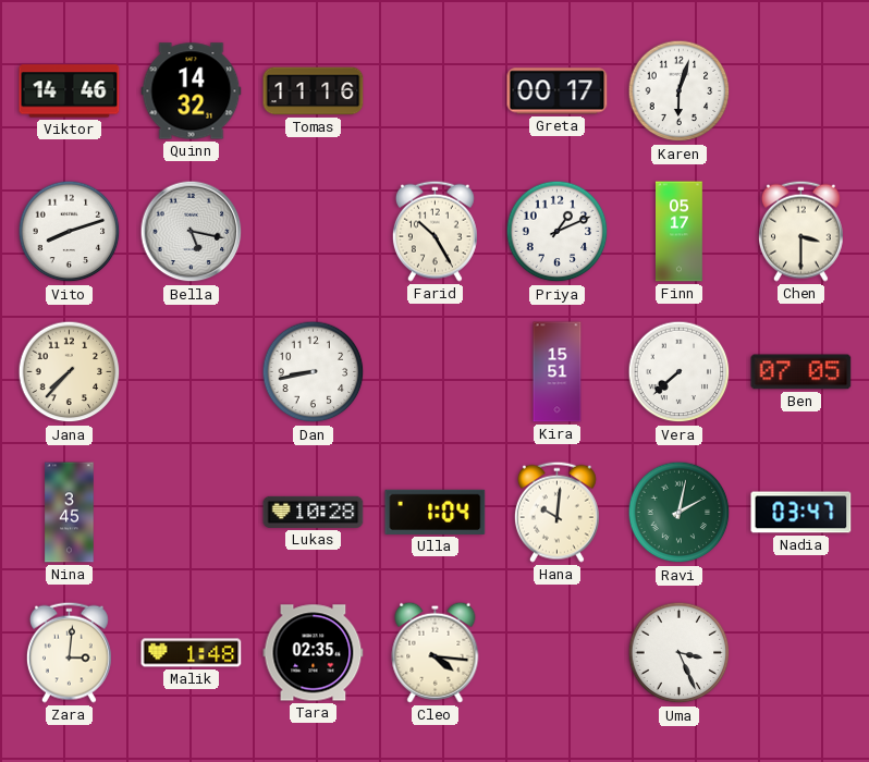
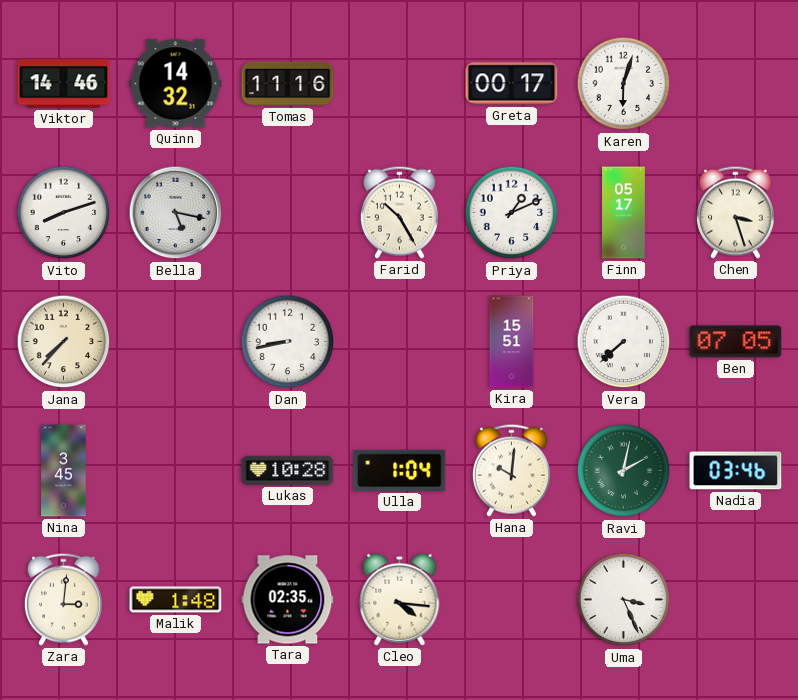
Chen: 3:30 -> 3:27 (735, 212)
Nadia: 03:47 -> 03:46 (736, 471)
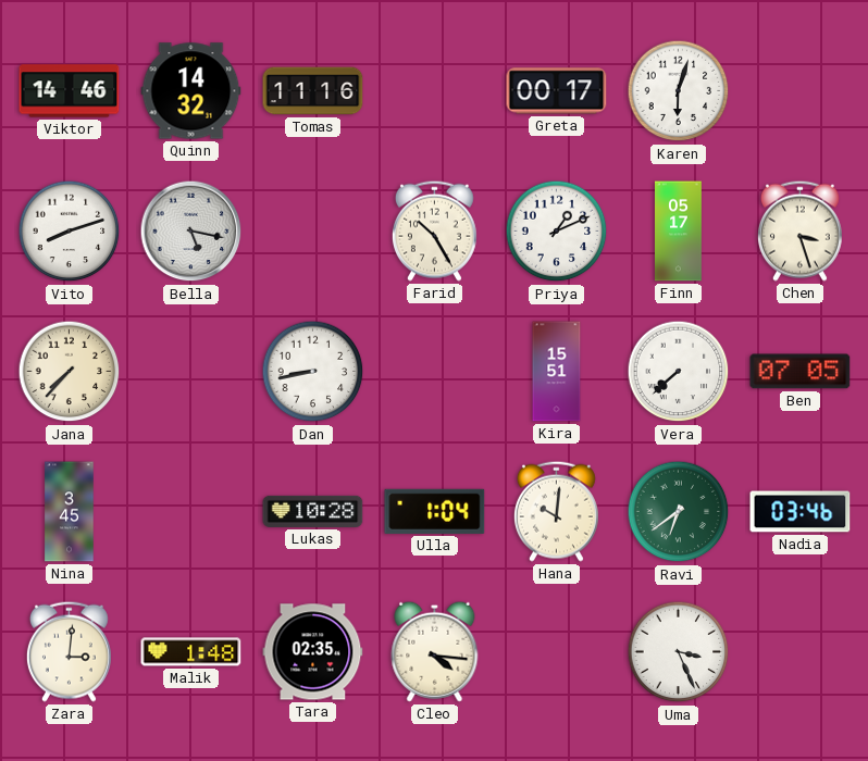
Ravi: 2:02 -> 6:39 (679, 512)
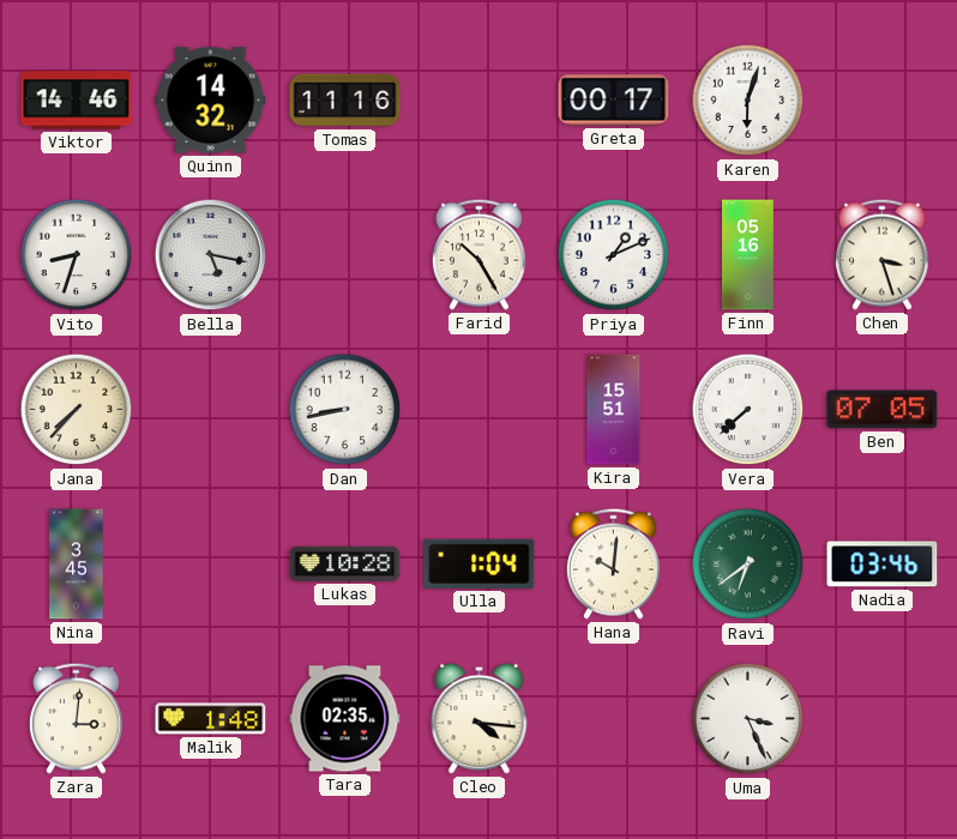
Vito: 8:12 -> 8:33 (77, 255)
Finn: 05:17 -> 05:16 (748, 255)
